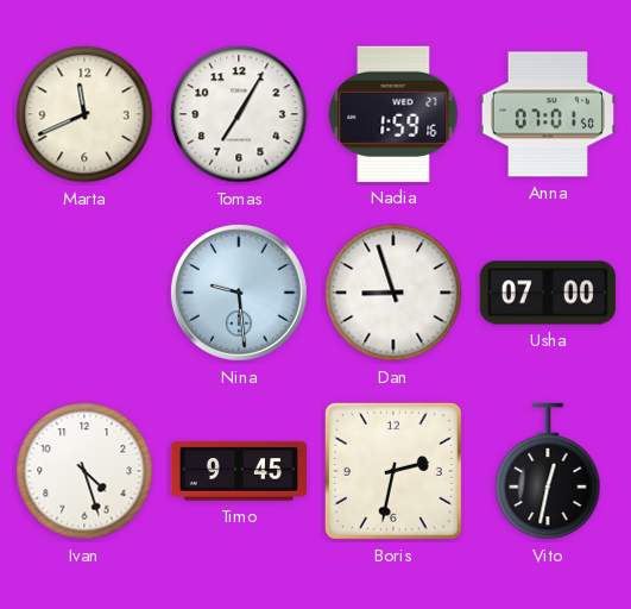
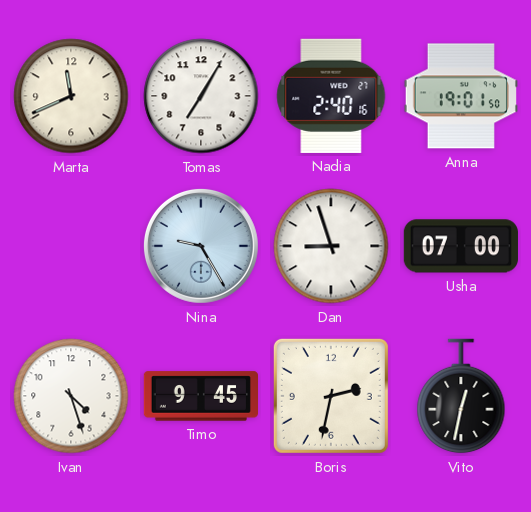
Nadia: 1:59 -> 2:40 (331, 96)
Anna: 07:01 -> 19:01 (461, 96)
Nina: 9:29 -> 9:25 (201, 246)
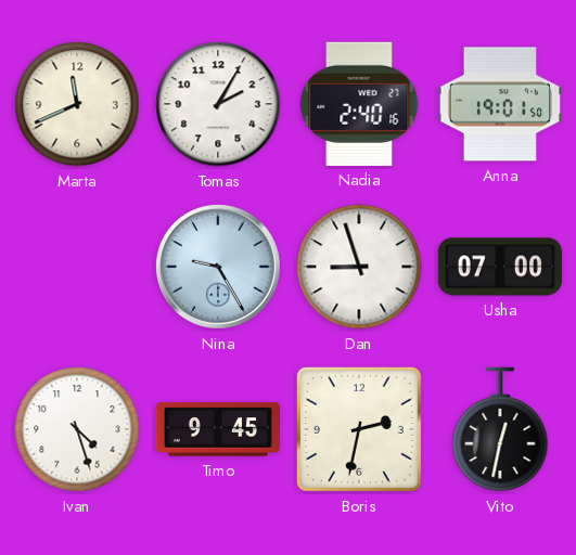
Tomas: 7:05 -> 2:05 (218, 104)
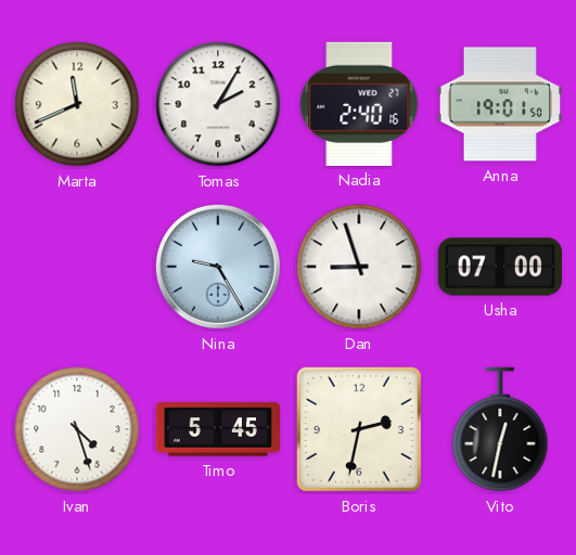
Timo: 9:45 -> 5:45 (217, 429)
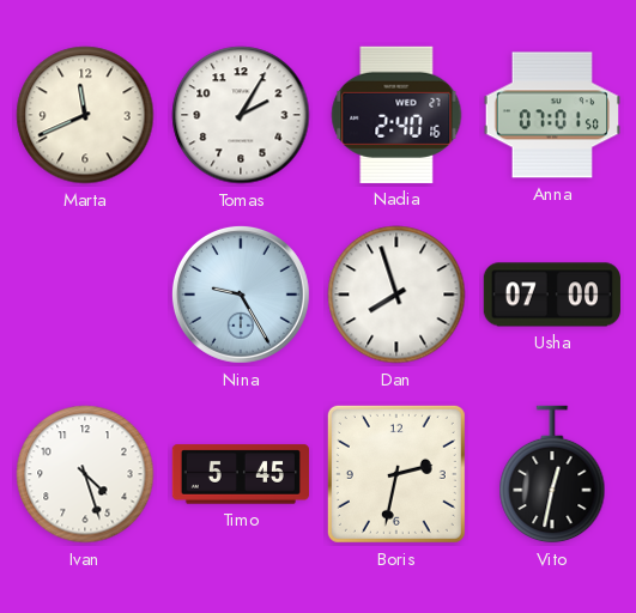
Anna: 19:01 -> 07:01 (552, 115)
Dan: 8:57 -> 7:57 (396, 295)
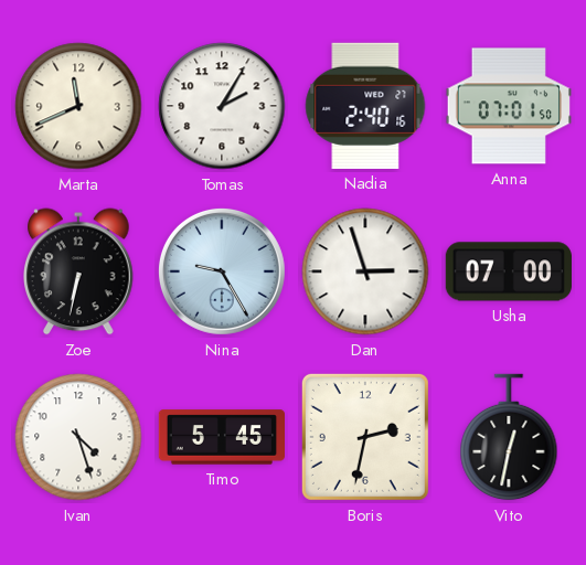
Zoe: none -> 6:32 (79, 271)
Dan: 7:57 -> 2:57 (365, 271)
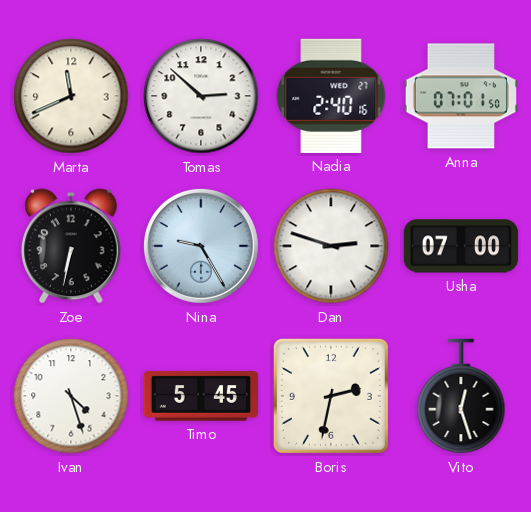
Tomas: 2:05 -> 2:52 (201, 96)
Dan: 2:57 -> 2:48 (331, 246)
Vito: 12:32 -> 12:27 (461, 396)
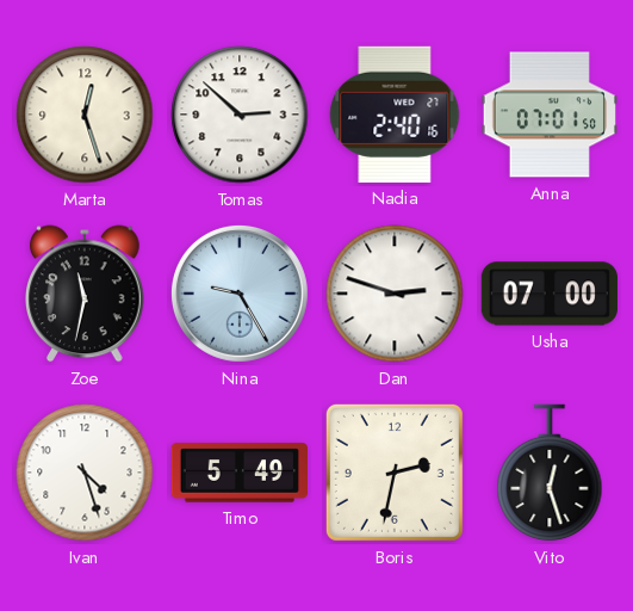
Marta: 11:41 -> 12:27 (85, 115)
Zoe: 6:32 -> 11:32 (86, 294)
Timo: 5:45 -> 5:49 (238, 473)
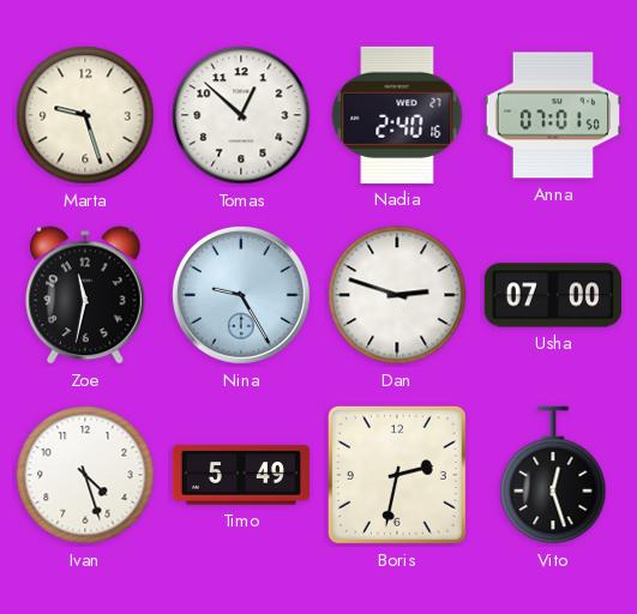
Marta: 12:27 -> 9:27 (85, 115)
Tomas: 2:52 -> 12:52 (241, 115)
